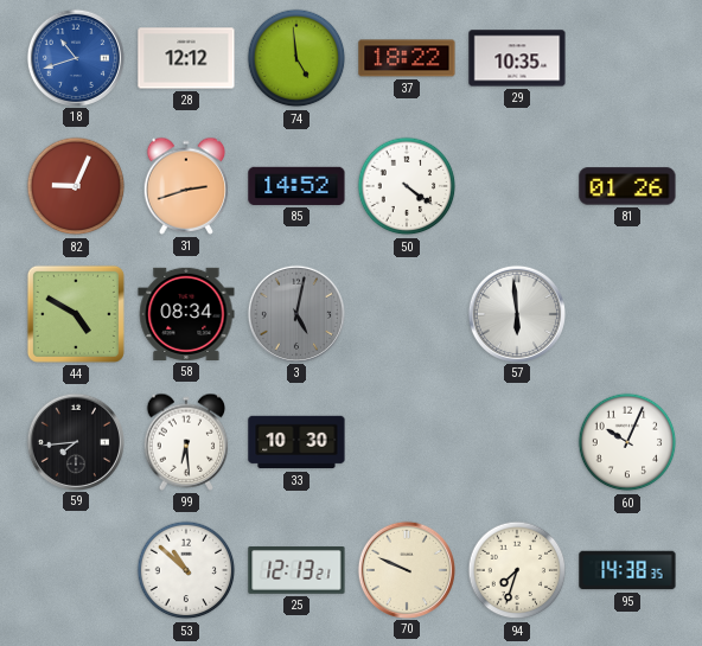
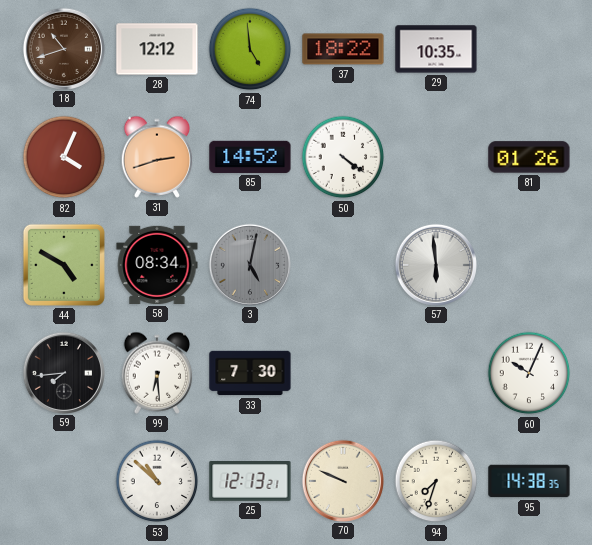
18 dial: blue -> brown (63, 48)
82: 9:04 -> 4:04 (64, 157)
33: 10:30 -> 7:30 (250, 373)
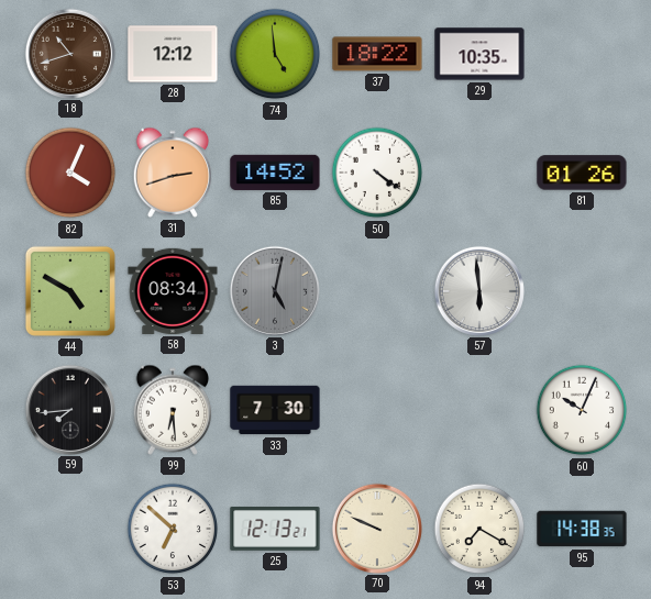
53: 10:52 -> 6:52 (173, 529)
94: 7:33 -> 7:20 (479, 529)
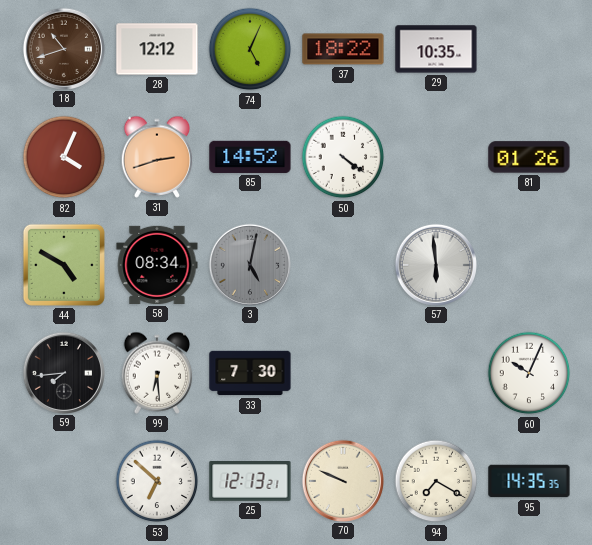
74: 4:59 -> 5:04 (250, 49)
95: 14:38 -> 14:35 (529, 481)
